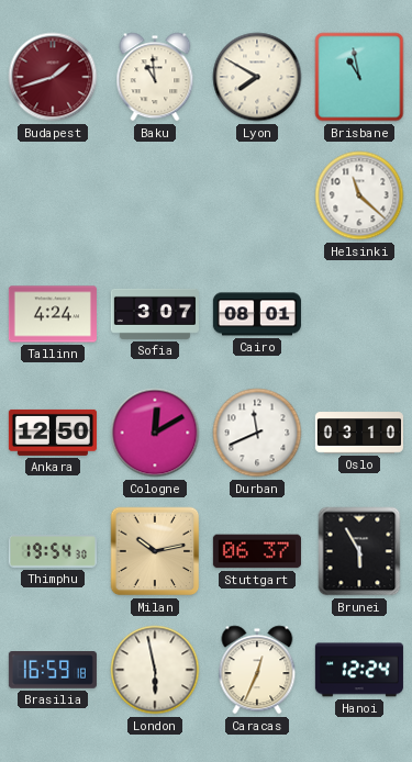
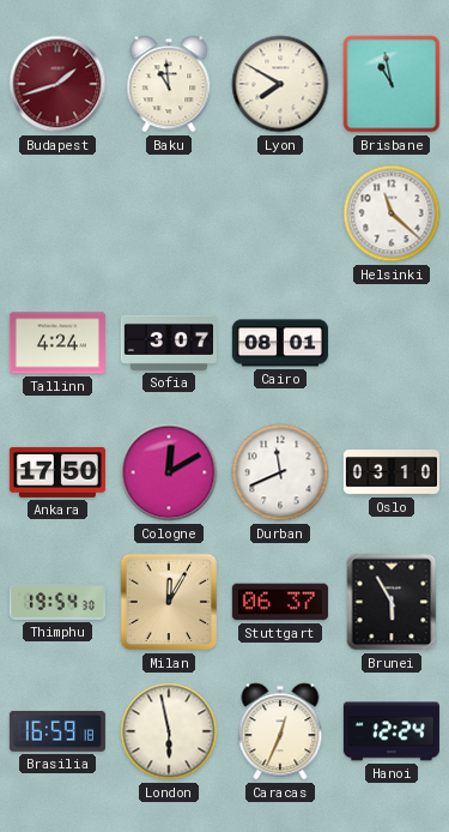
Ankara: 12:50 -> 17:50 (57, 472)
Milan: 10:13 -> 12:05 (169, 602)
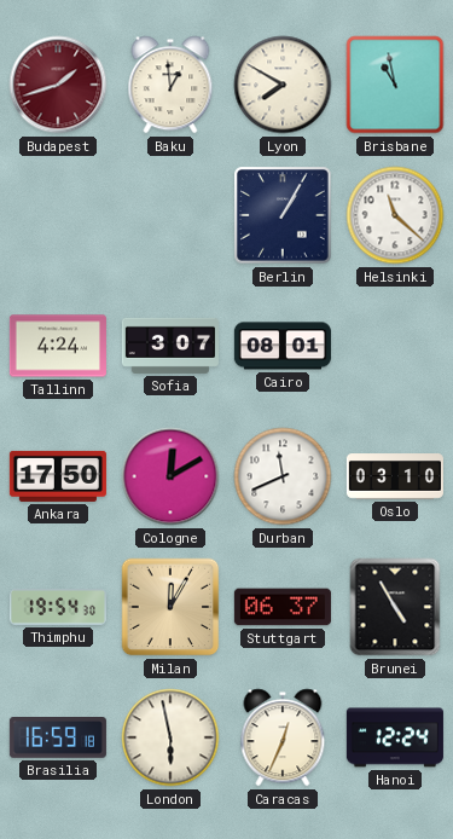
Baku: 10:59 -> 12:59 (170, 85)
Berlin: none -> 1:05 (283, 215)
Brunei: 5:55 -> 4:55 (395, 607)
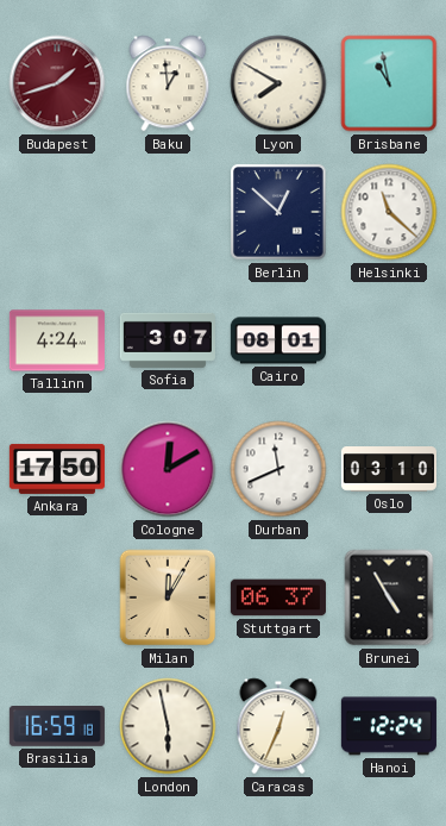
Berlin: 1:05 -> 12:52 (278, 212)
Thimphu: 19:54 -> none (58, 608)
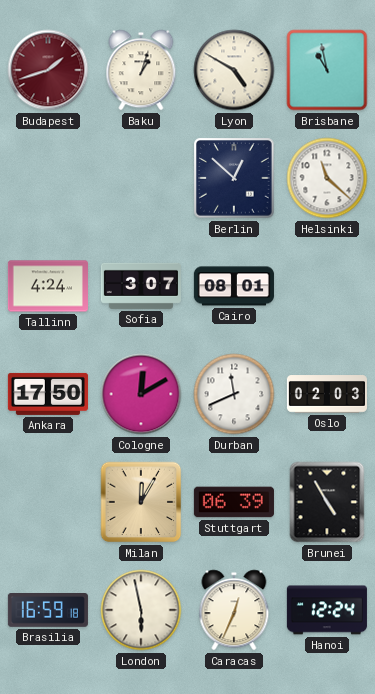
Baku: 12:59 -> 1:03 (141, 70)
Lyon: 7:50 -> 4:50 (234, 70)
Oslo: 03:10 -> 02:03 (327, 394)
Stuttgart: 06:37 -> 06:39 (234, 502)
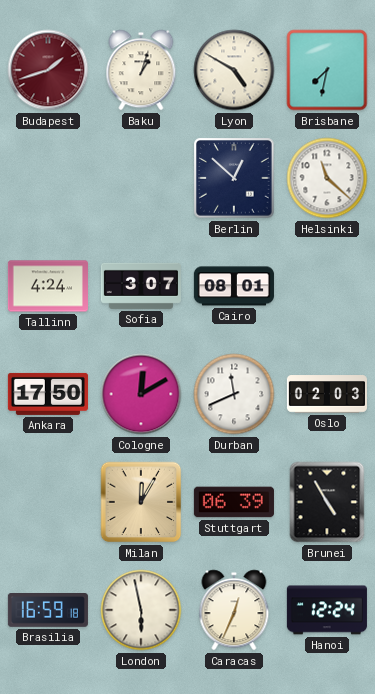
Brisbane: 10:58 -> 7:32 (327, 70)
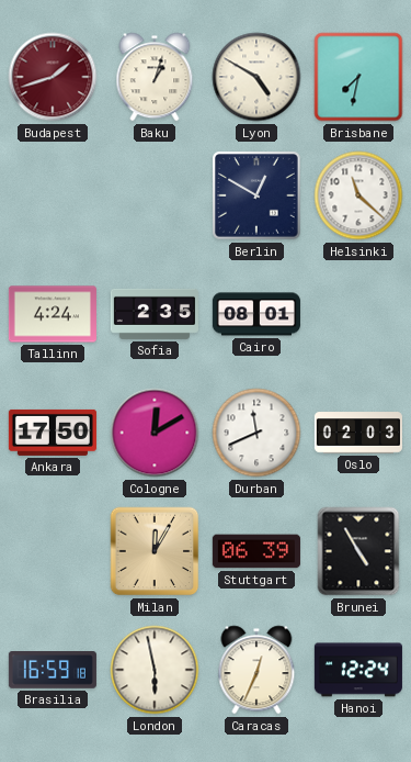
Berlin: 12:52 -> 12:50 (256, 195)
Sofia: 3:07 -> 2:35 (155, 314)
